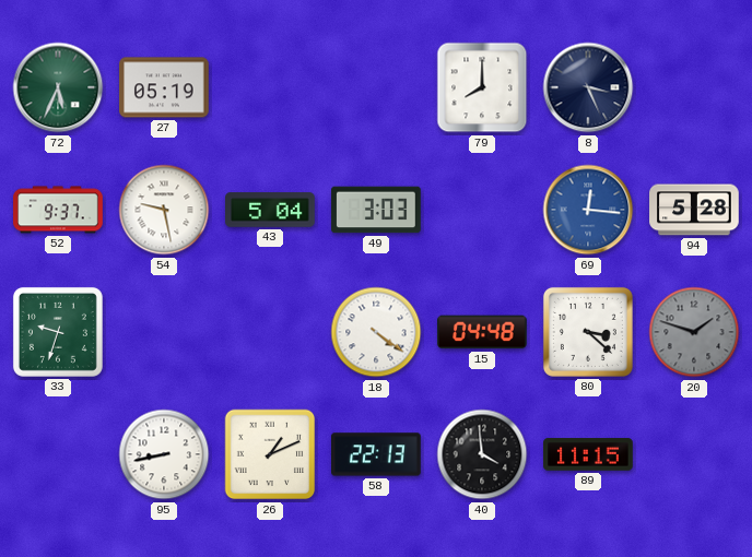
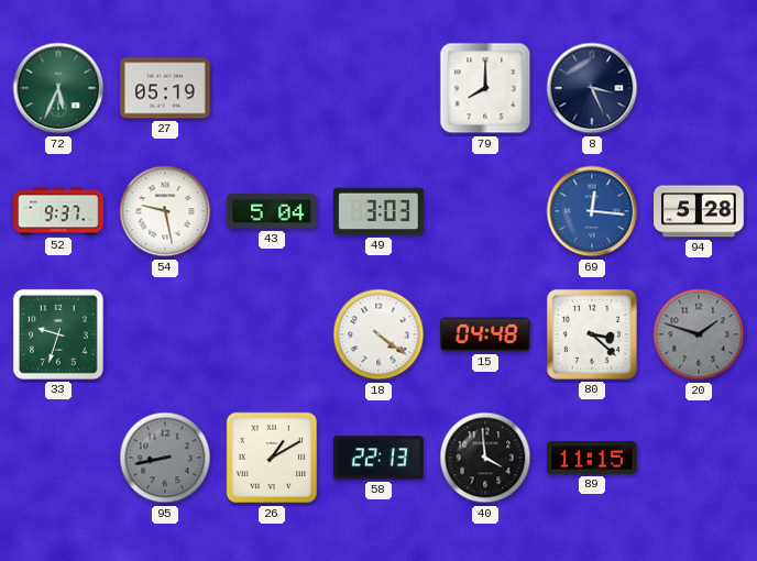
95 dial: white -> grey (165, 458)
26: 1:11 -> 1:10 (272, 458)
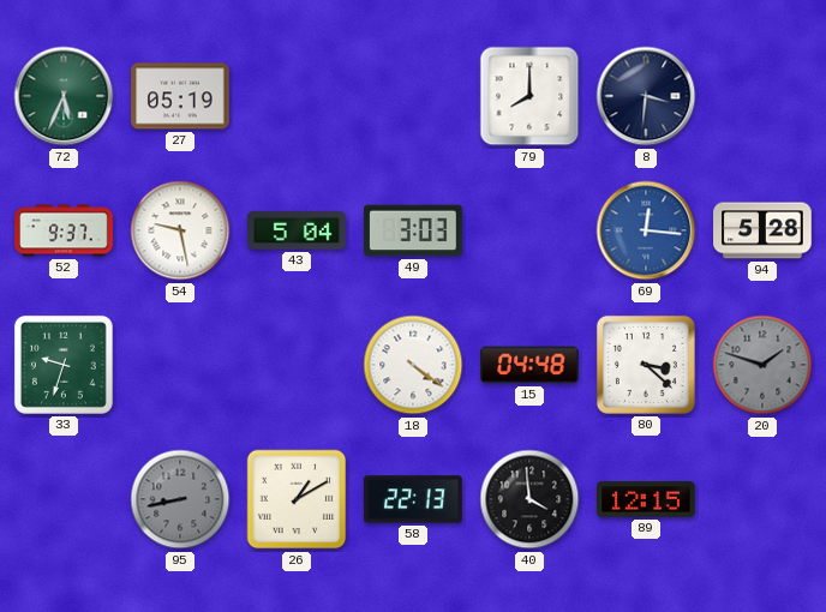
8: 3:26 -> 3:31 (646, 96)
89: 11:15 -> 12:15 (646, 499)
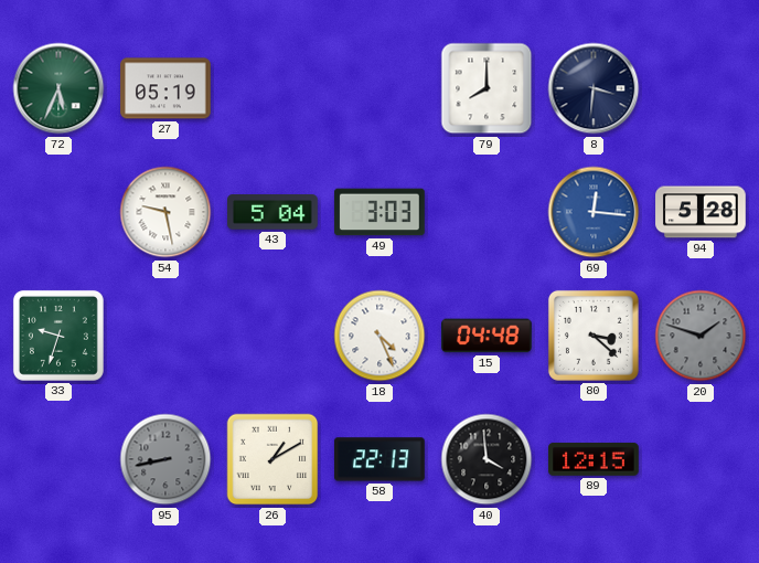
52: 9:37 -> none (64, 230)
18: 4:21 -> 4:26 (379, 336)
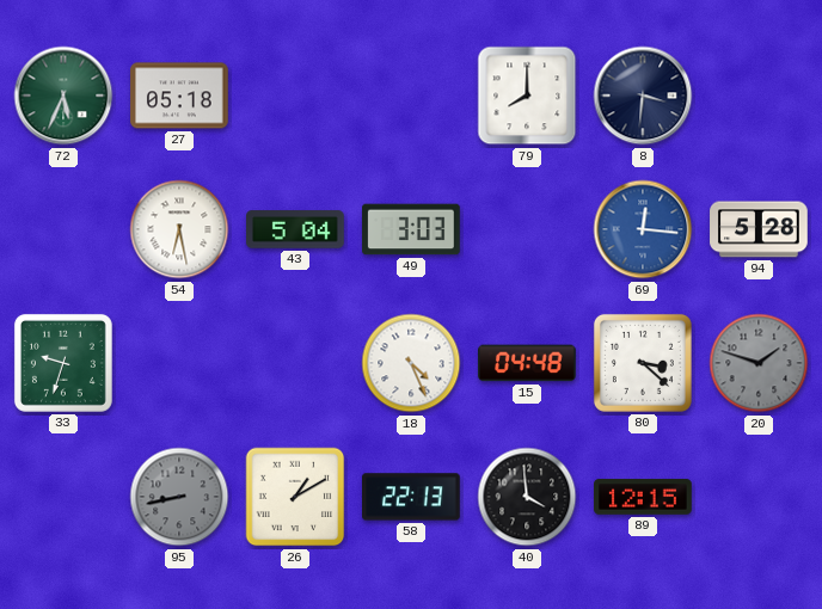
27: 05:19 -> 05:18 (179, 96)
54: 9:28 -> 6:28 (179, 229)
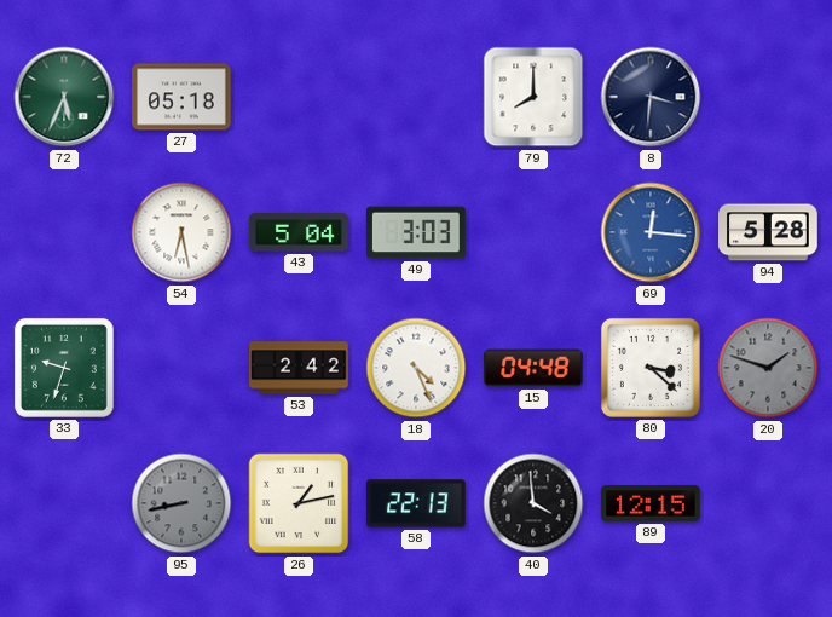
53: none -> 2:42 (299, 368)
26: 1:10 -> 1:13 (299, 503)
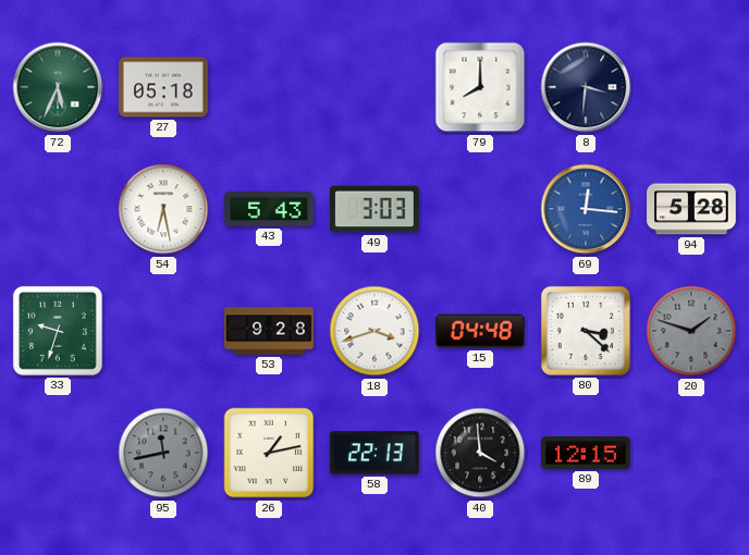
43: 5:04 -> 5:43 (269, 209)
53: 2:42 -> 9:28 (269, 331)
18: 4:26 -> 3:42 (374, 331)
95: 8:43 -> 11:43 (163, 453)
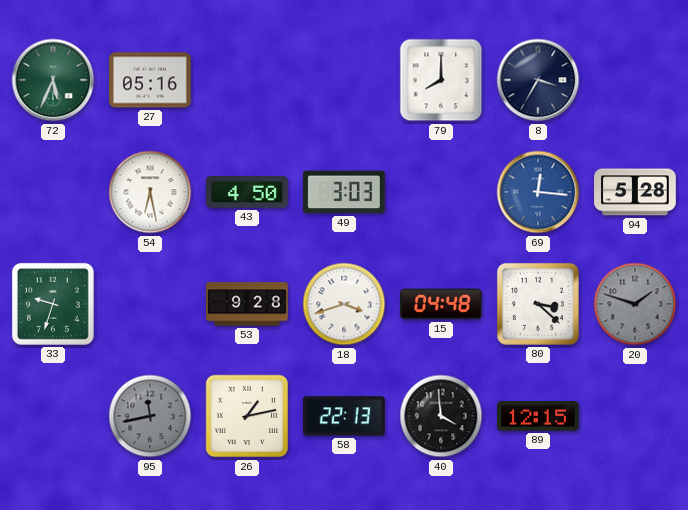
27: 05:18 -> 05:16 (150, 80)
8: 3:31 -> 3:35 (538, 80)
43: 5:43 -> 4:50 (247, 192)
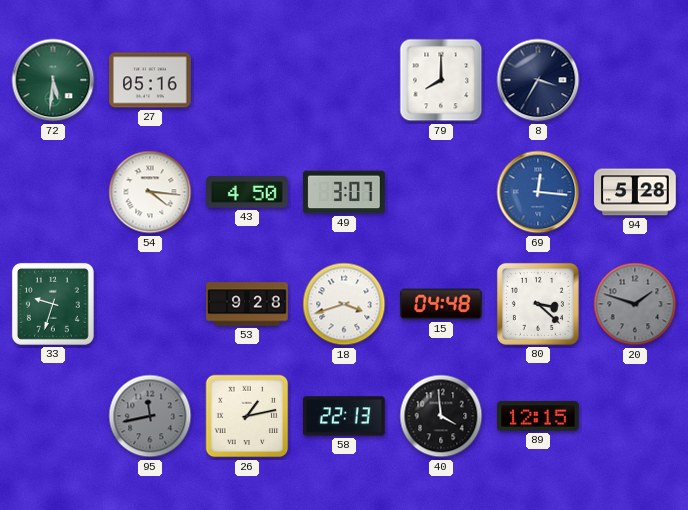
72: 5:34 -> 5:31 (53, 80)
54: 6:28 -> 4:16 (150, 192)
49: 3:03 -> 3:07 (344, 192)
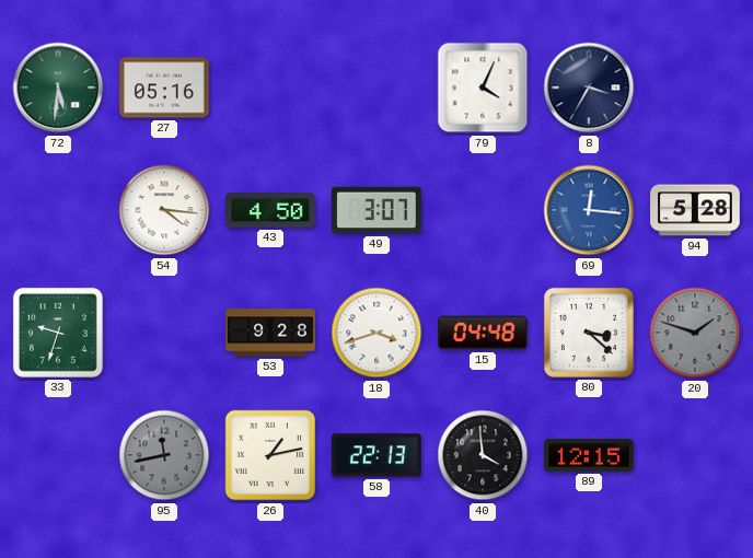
79: 8:00 -> 4:04 (483, 88)
